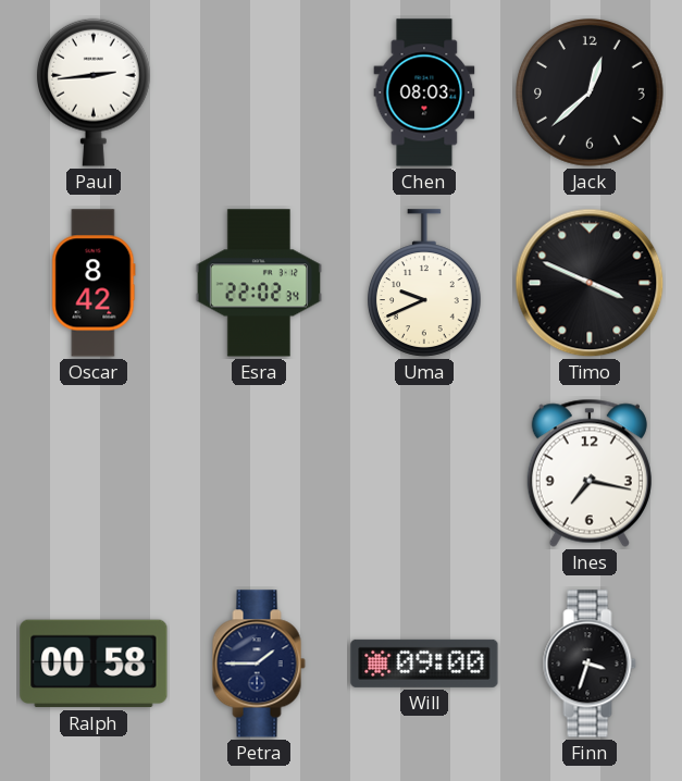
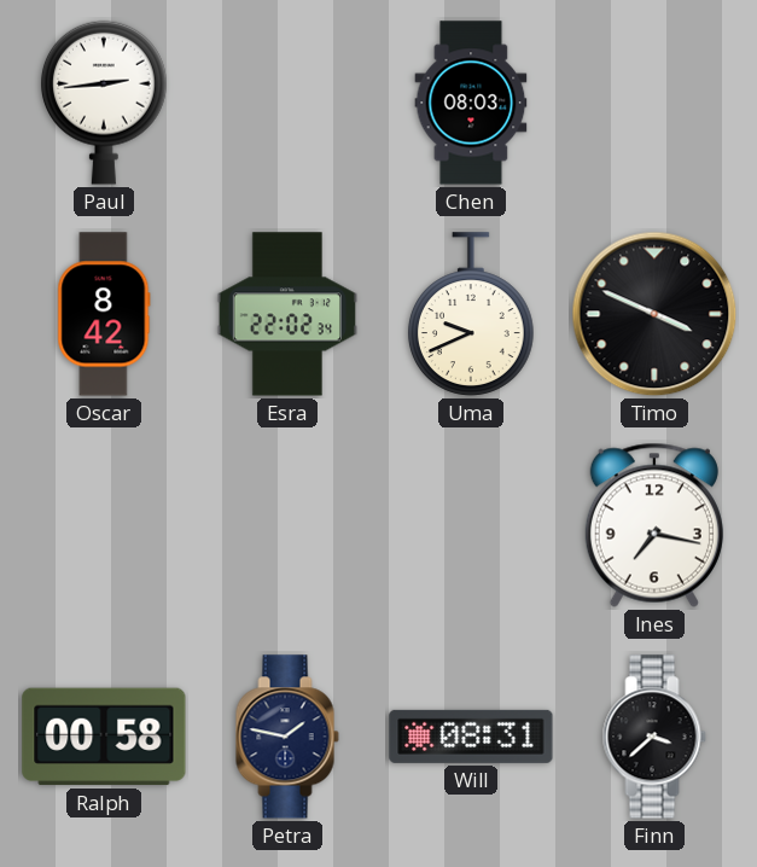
Jack: 12:38 -> none (591, 94)
Petra: 1:45 -> 1:47 (287, 737)
Will: 09:00 -> 08:31 (471, 737)
Finn: 3:33 -> 3:38 (654, 737)
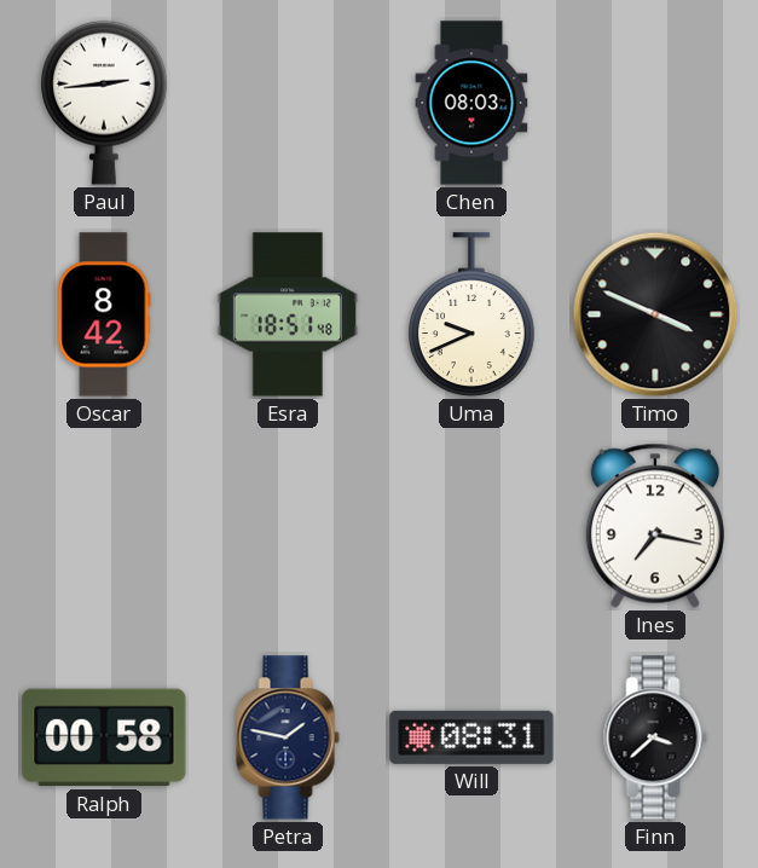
Esra: 22:02 -> 18:51 (288, 314)
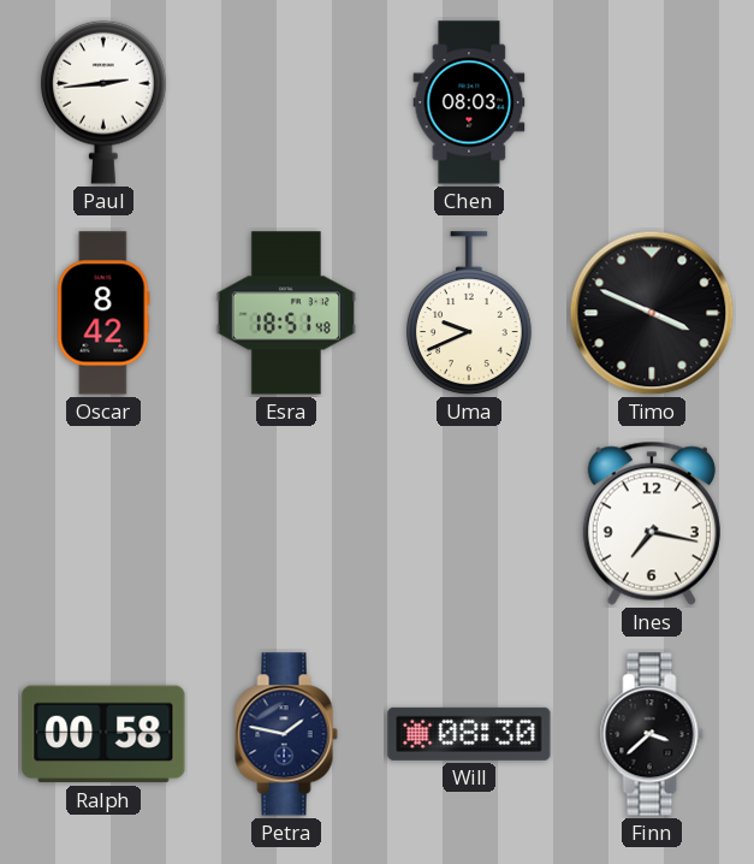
Will: 08:31 -> 08:30 (469, 734)
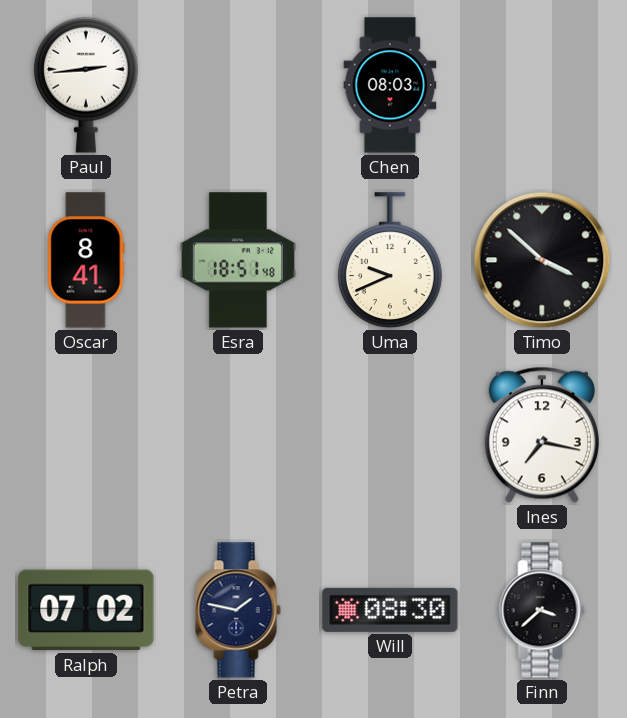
Oscar: 8:42 -> 8:41 (86, 260)
Timo: 3:49 -> 3:52 (542, 260)
Ralph: 00:58 -> 07:02 (86, 610)
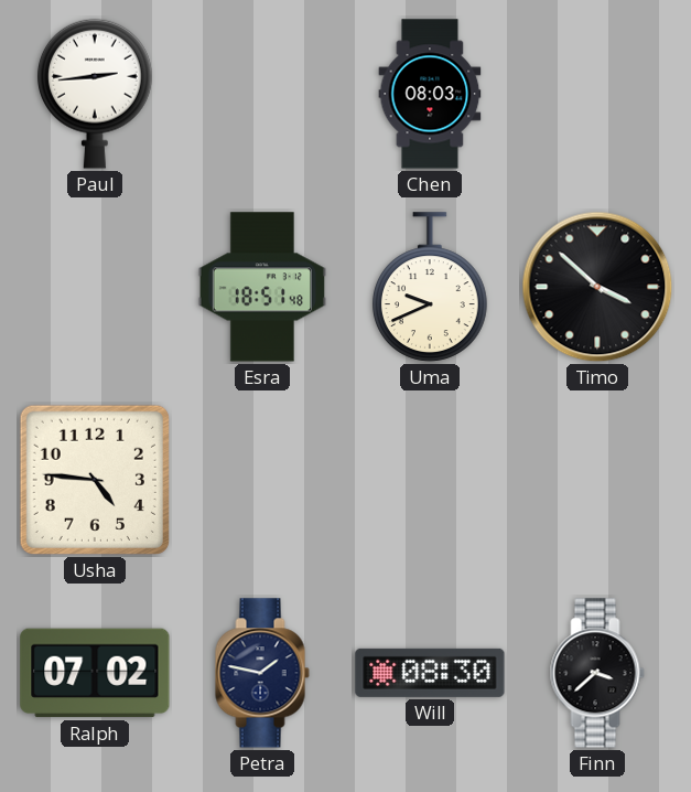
Oscar: 8:41 -> none (86, 260)
Usha: none -> 4:46 (95, 480)
Ines: 7:17 -> none (542, 435)
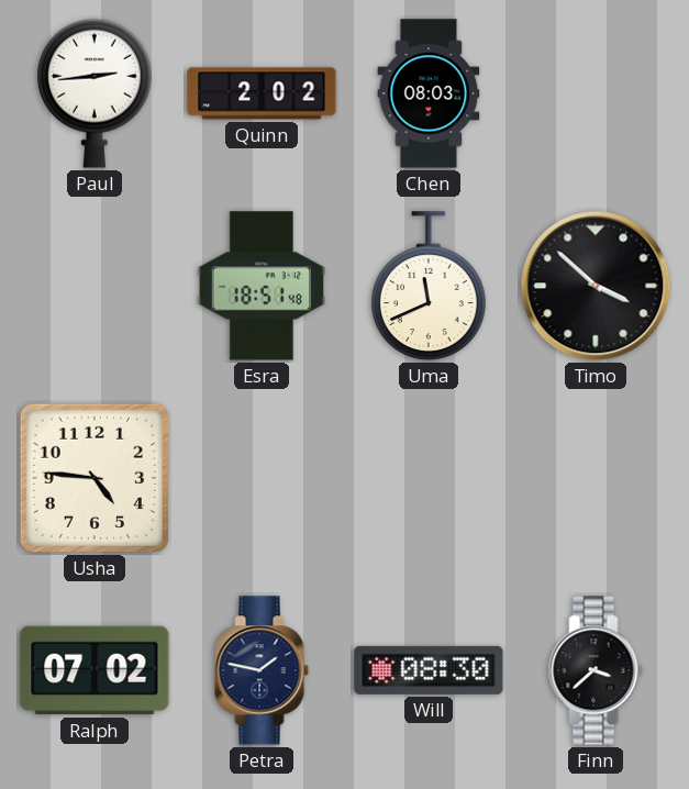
Quinn: none -> 2:02 (262, 93)
Uma: 9:41 -> 11:41 (429, 286)
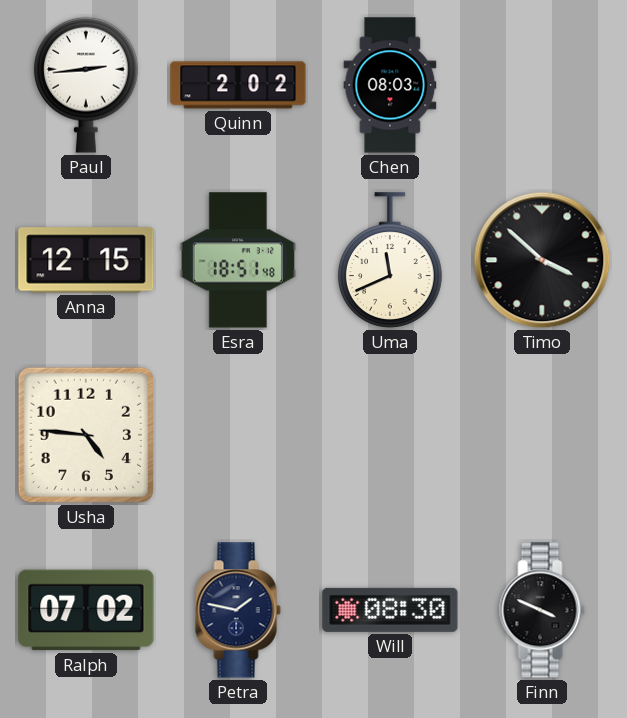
Anna: none -> 12:15 (86, 260)
Finn: 3:38 -> 3:49 (542, 610)
